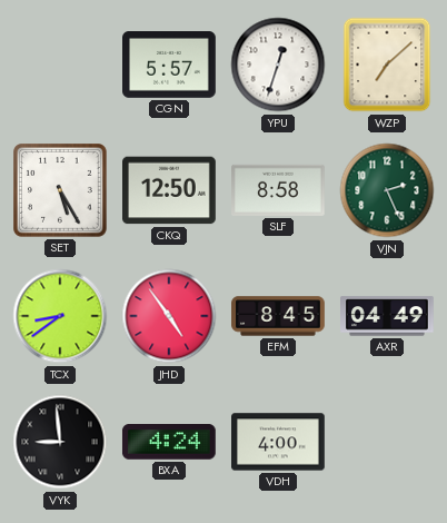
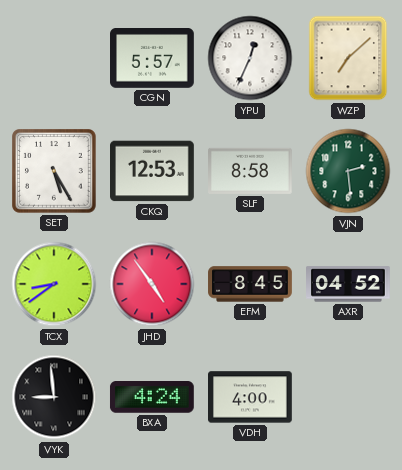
YPU: 12:33 -> 12:34 (250, 58)
CKQ: 12:50 -> 12:53 (153, 171)
VJN: 2:26 -> 2:29 (348, 171)
AXR: 04:49 -> 04:52 (349, 284)
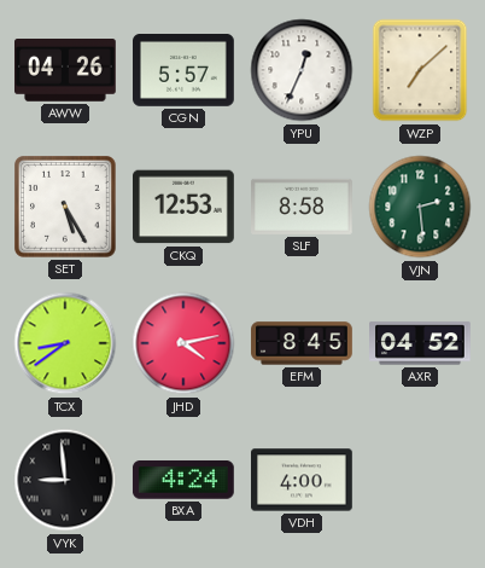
AWW: none -> 04:26 (66, 71)
JHD: 4:54 -> 4:13 (183, 343)
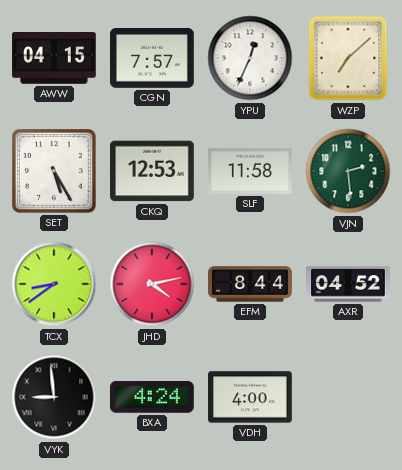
AWW: 04:26 -> 04:15 (55, 59)
CGN: 5:57 -> 7:57 (153, 59)
SLF: 8:58 -> 11:58 (251, 171)
EFM: 8:45 -> 8:44 (250, 284)
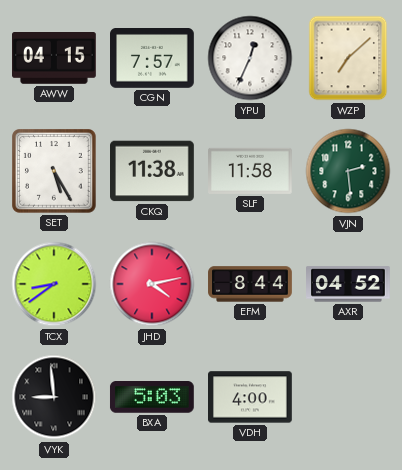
CKQ: 12:53 -> 11:38 (153, 171)
BXA: 4:24 -> 5:03 (152, 397)
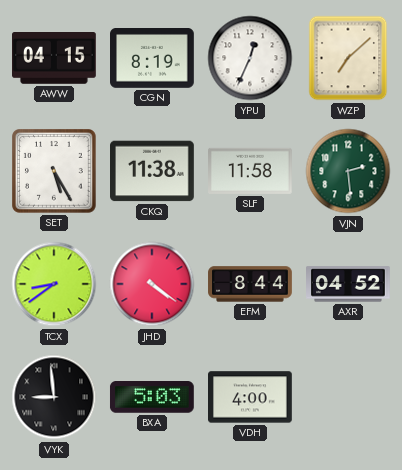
CGN: 7:57 -> 8:19 (153, 59)
JHD: 4:13 -> 4:21 (152, 284)
